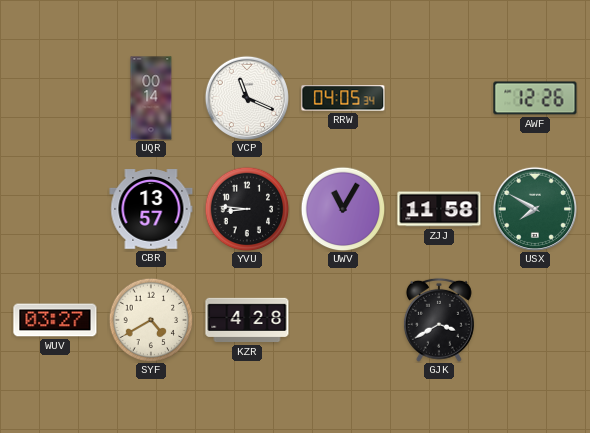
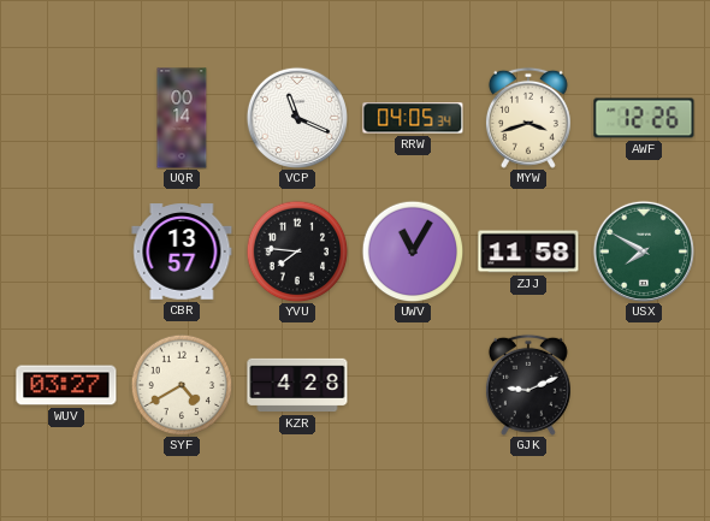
MYW: none -> 3:42 (528, 118)
YVU: 8:46 -> 7:46 (297, 251)
GJK: 3:40 -> 9:11 (528, 385)
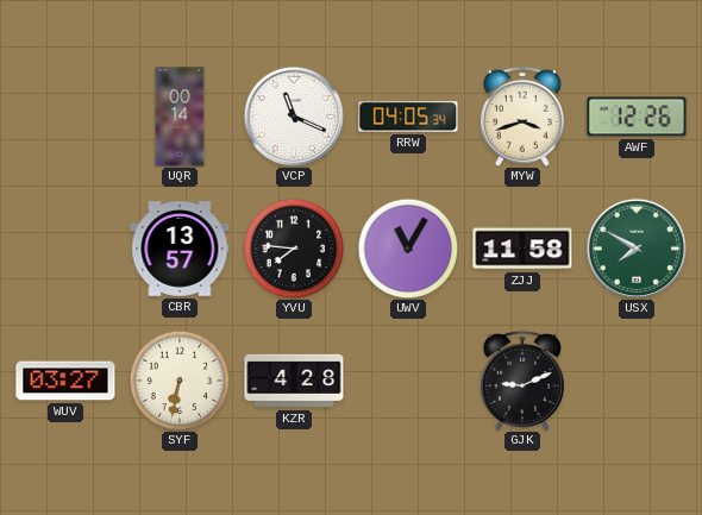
SYF: 4:40 -> 6:32 (180, 381)
